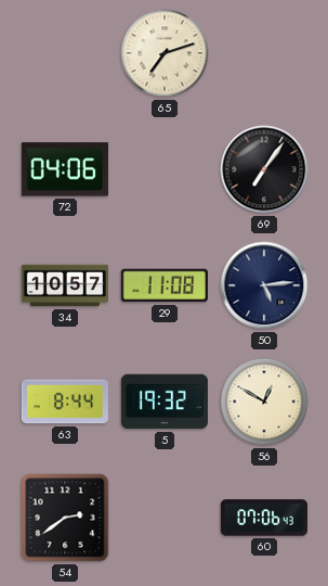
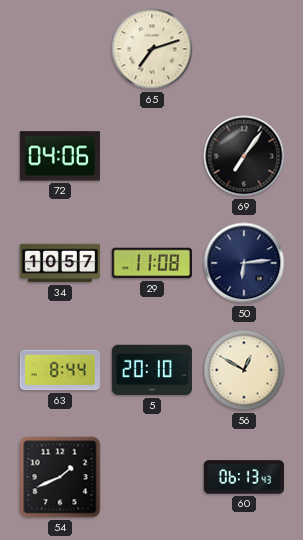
50: 5:14 -> 6:14 (244, 263)
5: 19:32 -> 20:10 (152, 370)
54: 2:39 -> 1:41 (60, 477)
60: 07:06 -> 06:13 (243, 477)
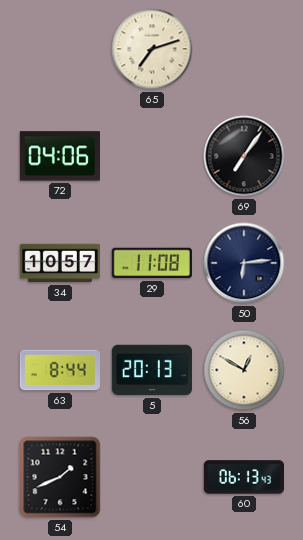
5: 20:10 -> 20:13 (152, 370)
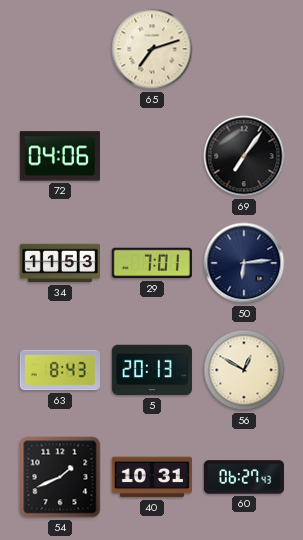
34: 10:57 -> 11:53 (59, 263)
29: 11:08 -> 7:01 (152, 263)
63: 8:44 -> 8:43 (60, 370)
40: none -> 10:31 (152, 477)
60: 06:13 -> 06:27 (243, 477)
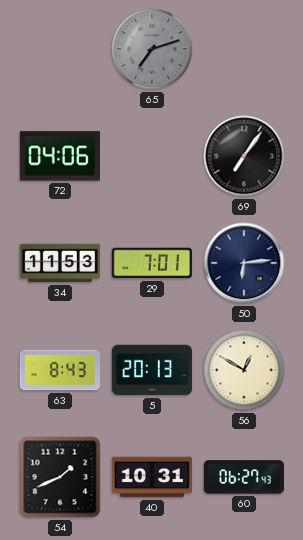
65 dial: cream -> grey (152, 49)
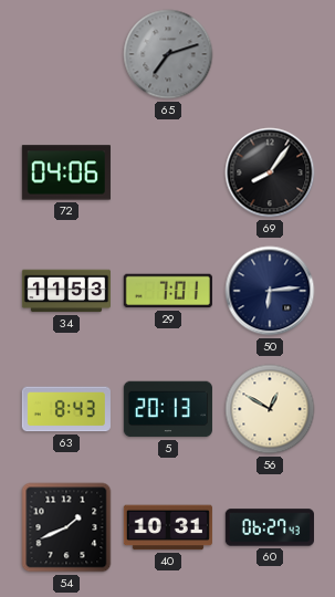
69: 7:06 -> 8:06 (270, 172)
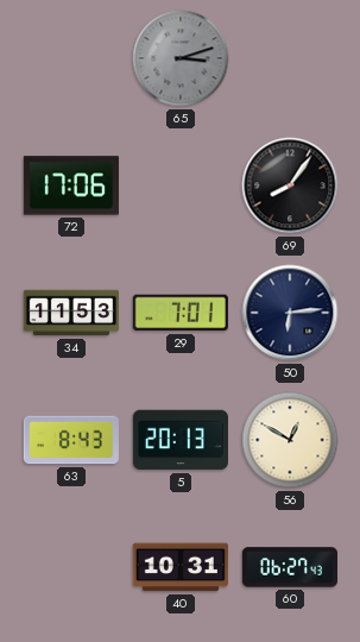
65: 7:12 -> 3:12 (181, 58)
72: 04:06 -> 17:06 (71, 185)
54: 1:41 -> none (66, 527)
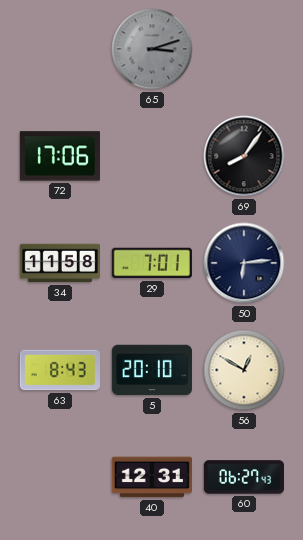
34: 11:53 -> 11:58 (59, 263)
5: 20:13 -> 20:10 (152, 370)
40: 10:31 -> 12:31 (152, 477)
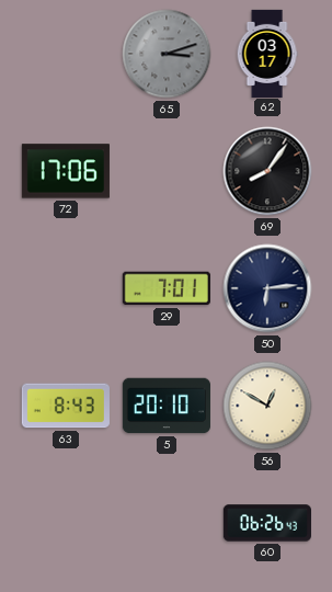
62: none -> 03:17 (267, 53)
34: 11:58 -> none (59, 263)
40: 12:31 -> none (152, 477)
60: 06:27 -> 06:26 (266, 523)
